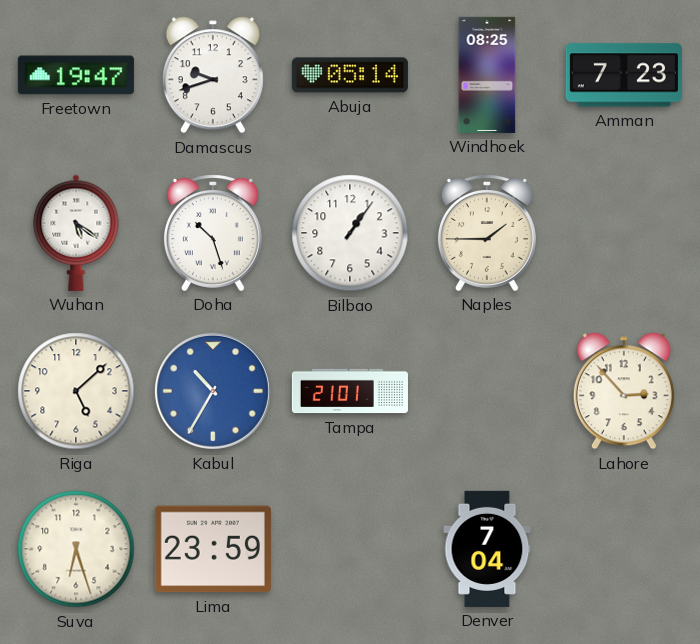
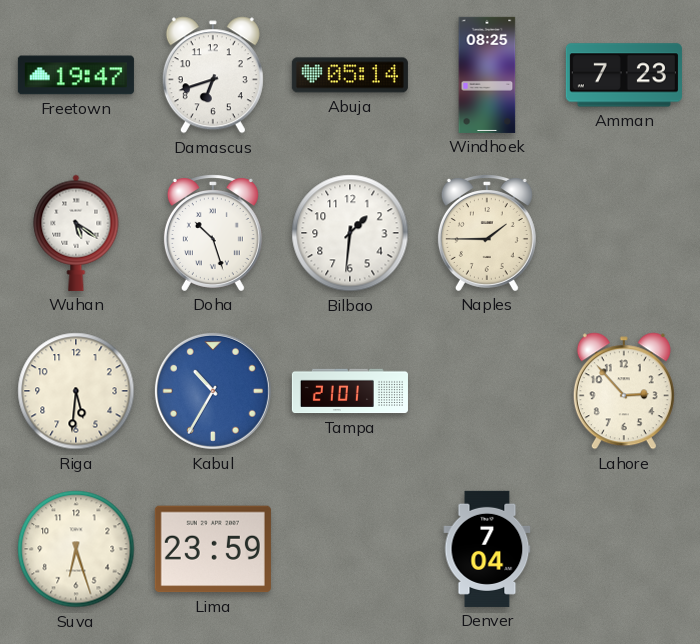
Damascus: 9:42 -> 6:42 (213, 75)
Bilbao: 1:06 -> 1:31 (350, 233)
Riga: 5:08 -> 5:31 (76, 391)
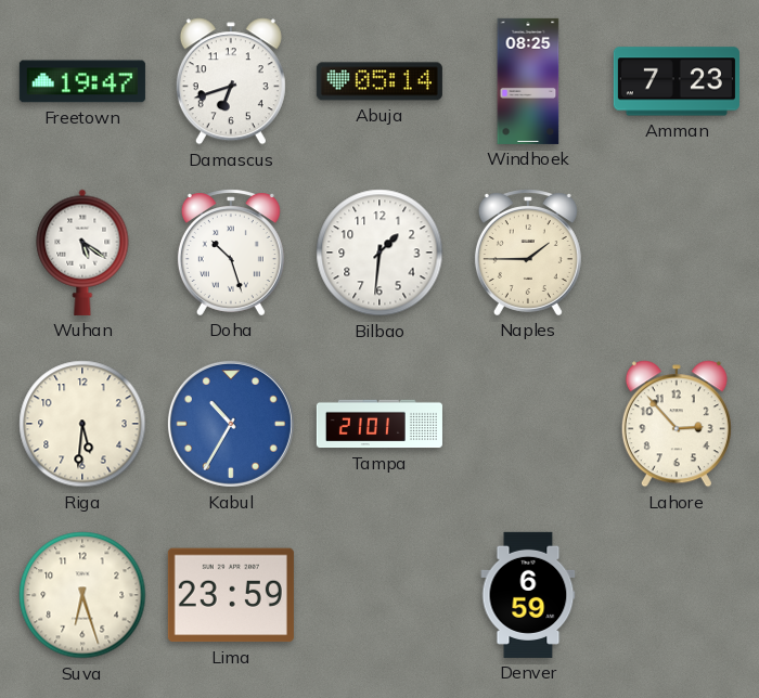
Denver: 7:04 -> 6:59 (528, 595)
